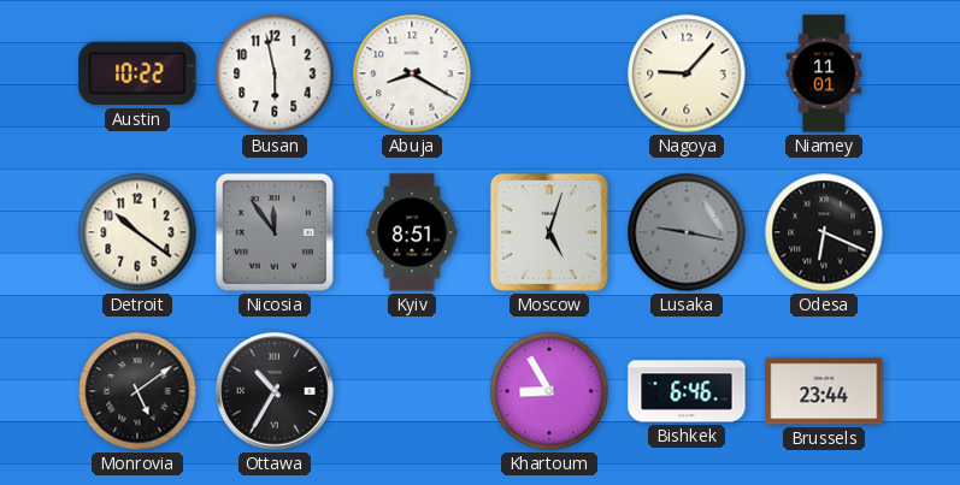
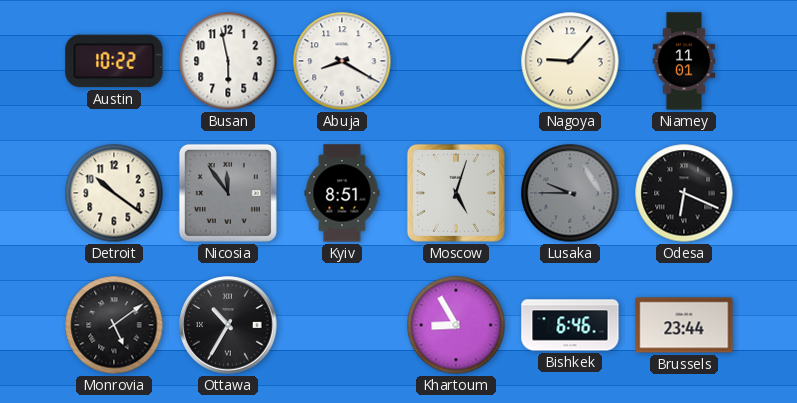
Lusaka: 9:17 -> 9:45 (570, 193)
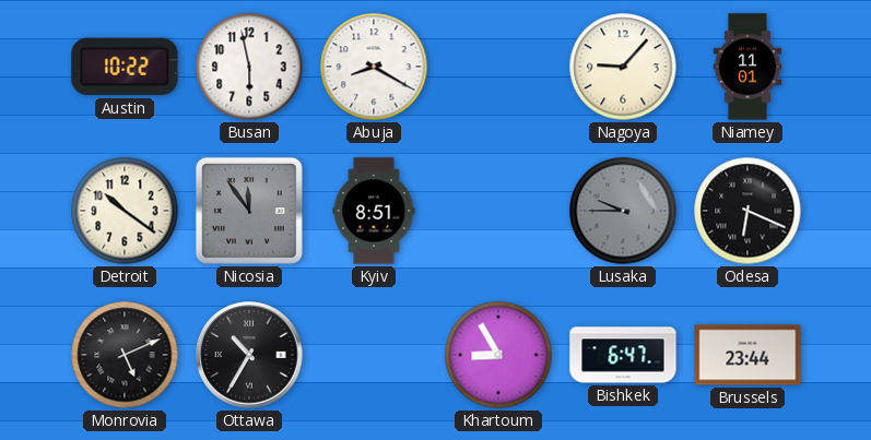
Moscow: 5:03 -> none (456, 193)
Monrovia: 5:09 -> 5:11 (125, 355)
Bishkek: 6:46 -> 6:47 (623, 355)
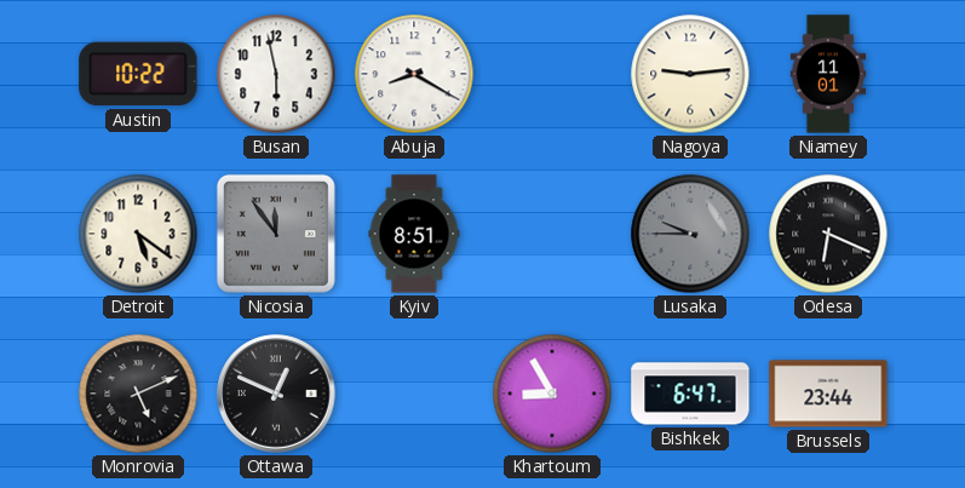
Nagoya: 9:07 -> 9:14 (690, 74)
Detroit: 10:21 -> 5:21 (138, 234)
Ottawa: 10:35 -> 12:49 (276, 394)
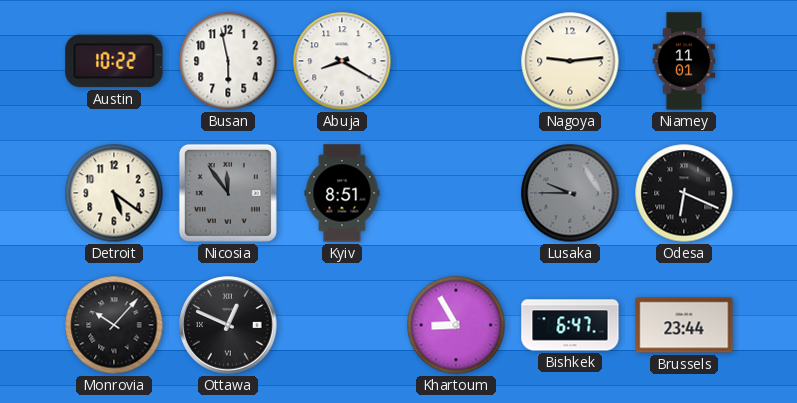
Monrovia: 5:11 -> 10:07 (114, 325)
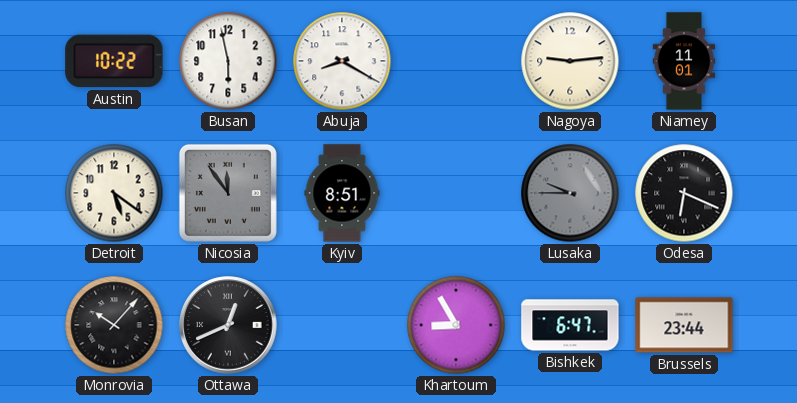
Ottawa: 12:49 -> 12:41 (228, 325)
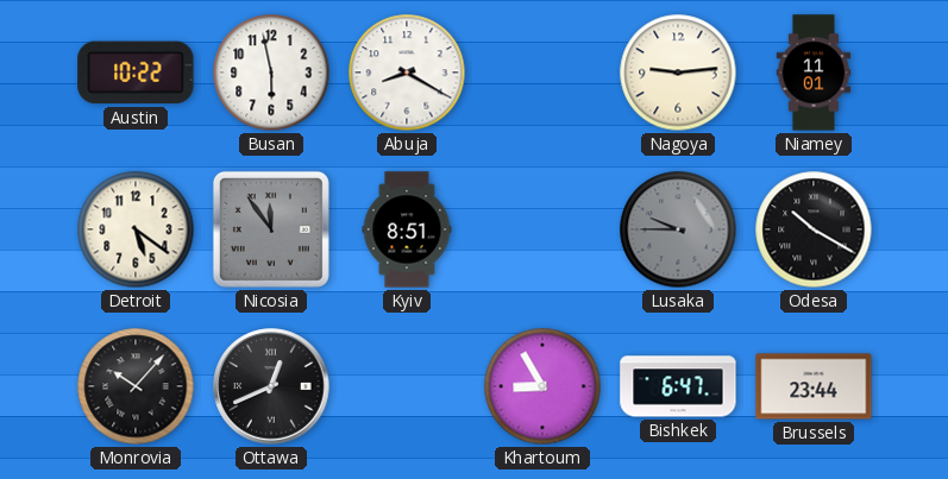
Odesa: 6:19 -> 10:20 (814, 229)
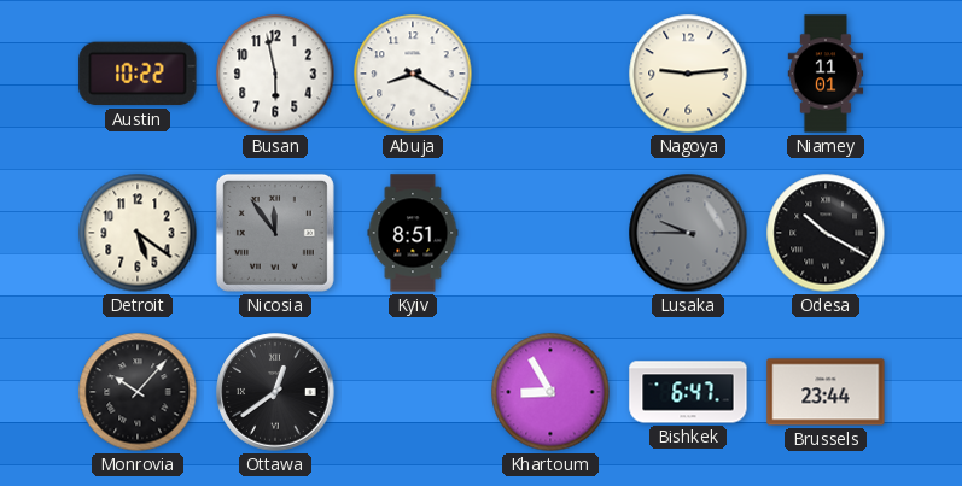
Ottawa: 12:41 -> 12:39 (275, 392)
